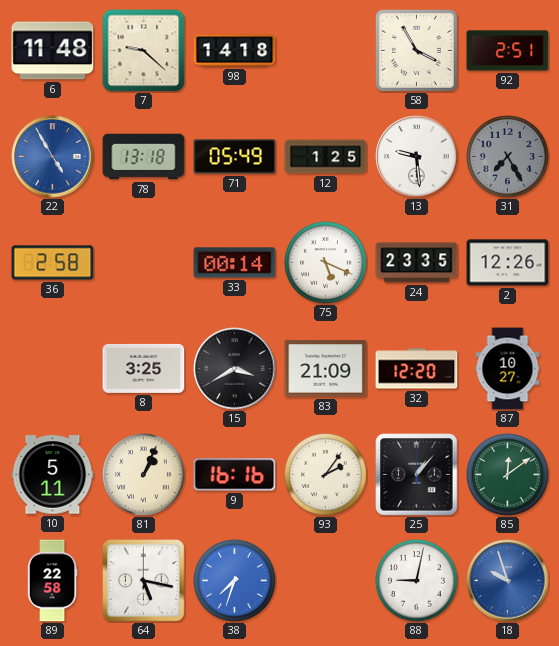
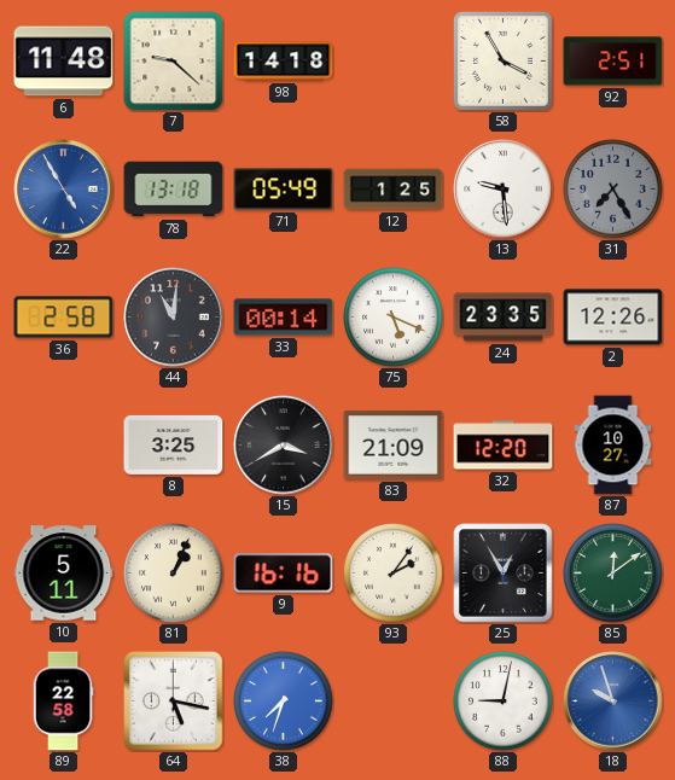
44: none -> 11:01 (174, 318)
25: 1:07 -> 12:55 (504, 574)
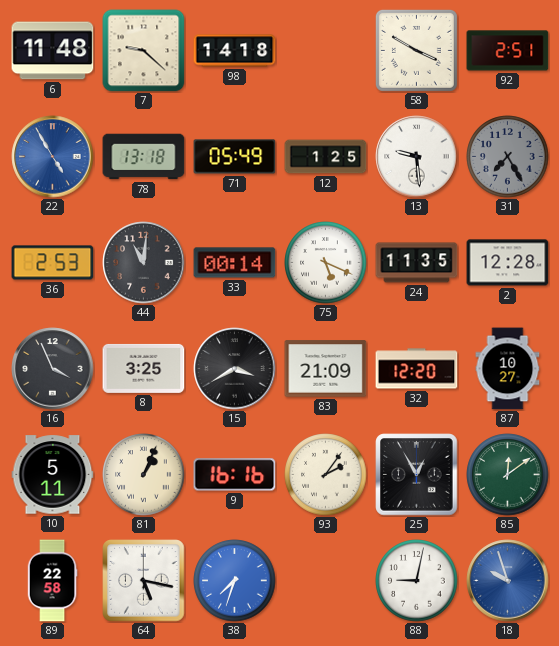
58: 3:55 -> 3:50 (416, 50)
36: 2:58 -> 2:53 (53, 263)
24: 23:35 -> 11:35 (417, 263)
2: 12:26 -> 12:28 (508, 263)
16: none -> 3:56 (53, 369)
